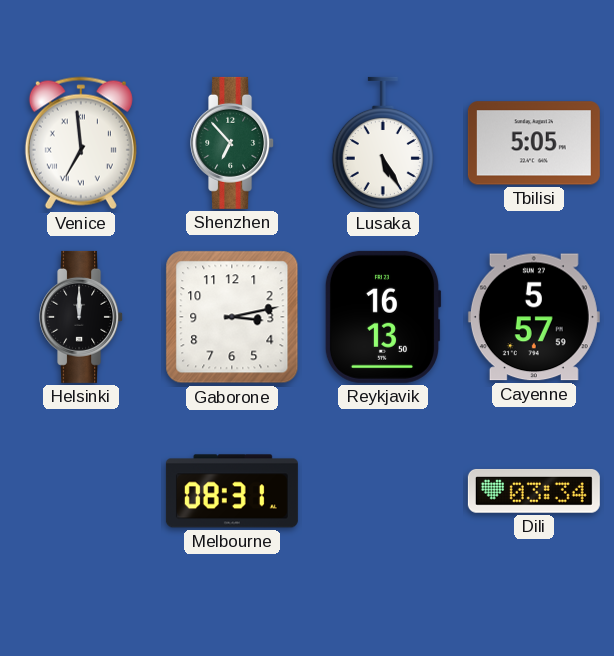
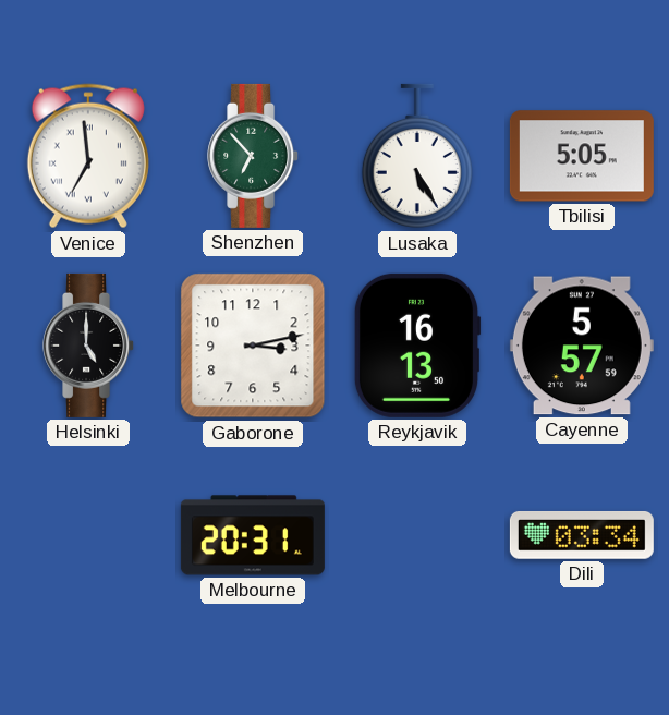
Helsinki: 12:00 -> 5:00 (89, 346)
Melbourne: 08:31 -> 20:31 (253, 535)
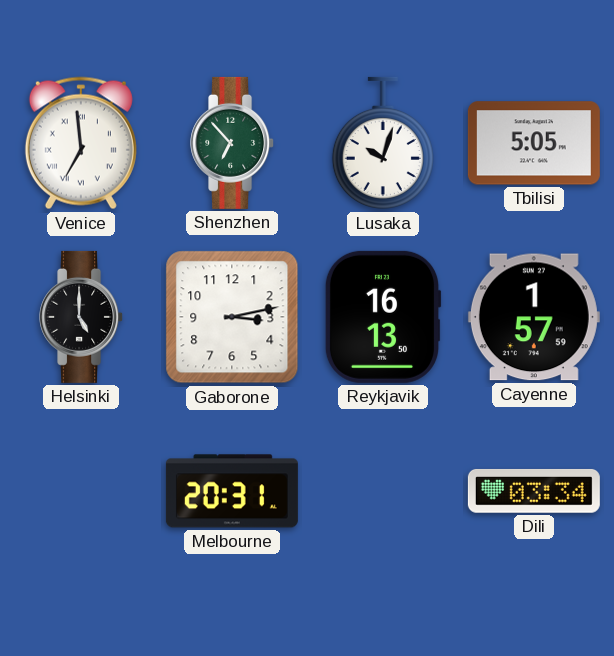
Lusaka: 5:25 -> 10:03 (383, 143)
Cayenne: 5:57 -> 1:57 (534, 317)
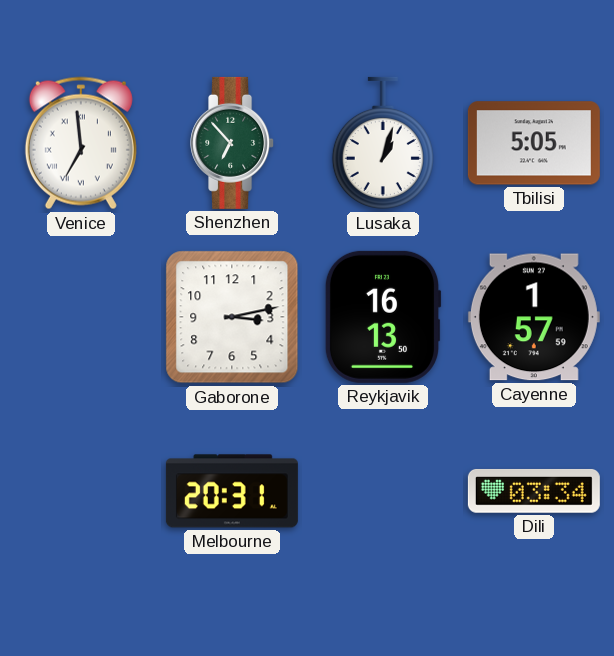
Lusaka: 10:03 -> 1:03 (383, 143)
Helsinki: 5:00 -> none (82, 317)
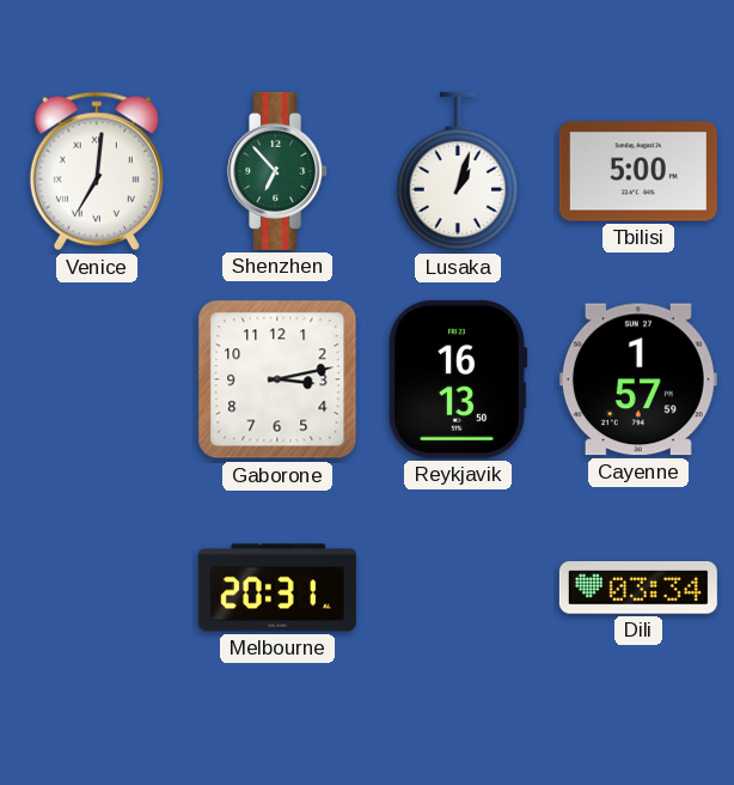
Venice: 6:59 -> 7:01 (97, 171)
Tbilisi: 5:05 -> 5:00 (638, 171)
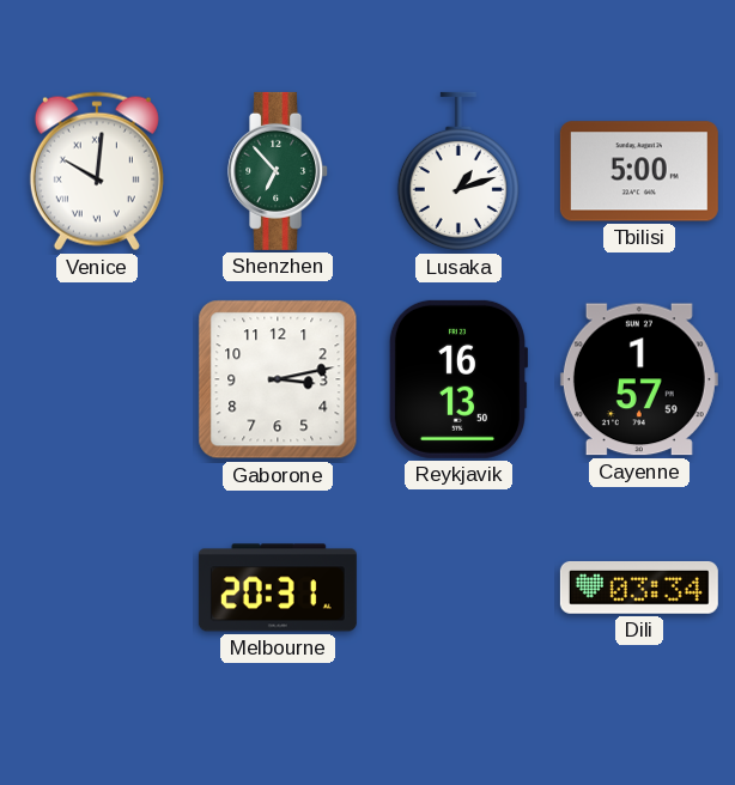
Venice: 7:01 -> 10:01 (97, 171)
Lusaka: 1:03 -> 1:12 (458, 171)
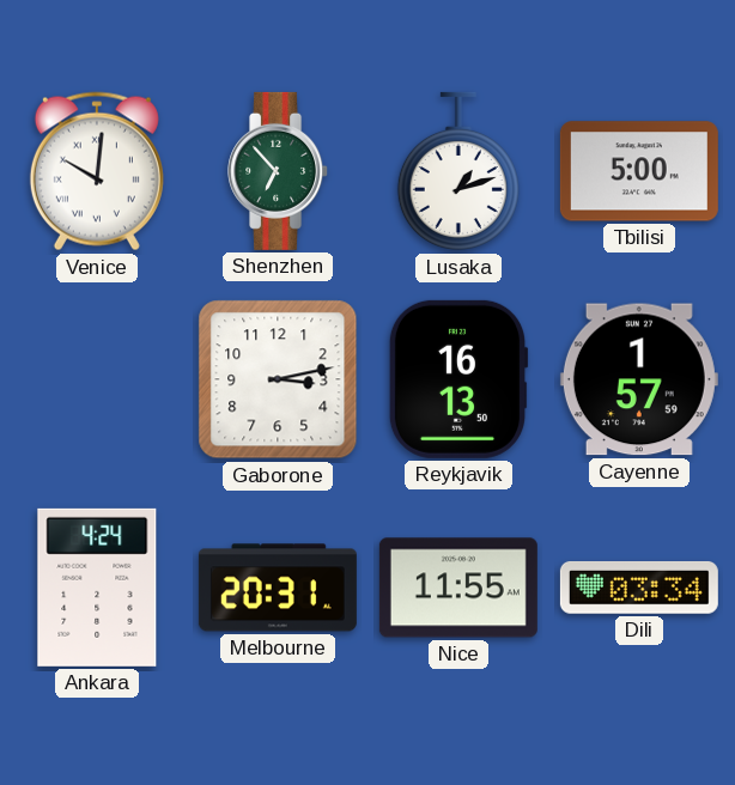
Ankara: none -> 4:24 (97, 588)
Nice: none -> 11:55 (458, 588)
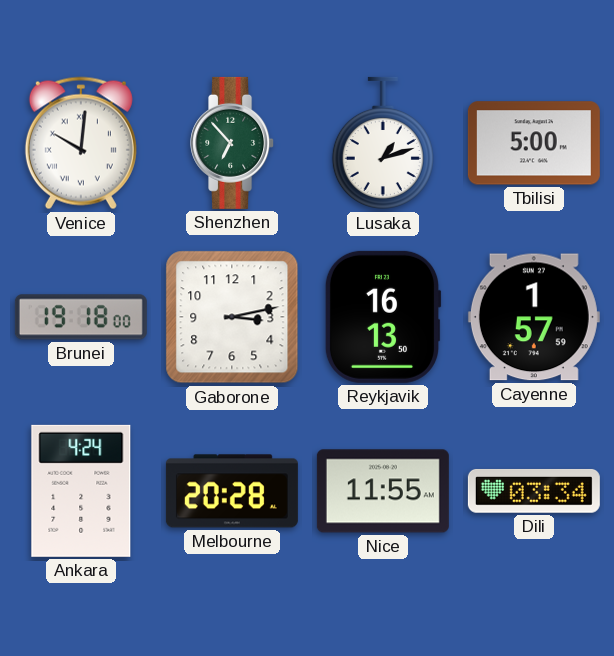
Brunei: none -> 19:18 (81, 317)
Melbourne: 20:31 -> 20:28 (232, 491)
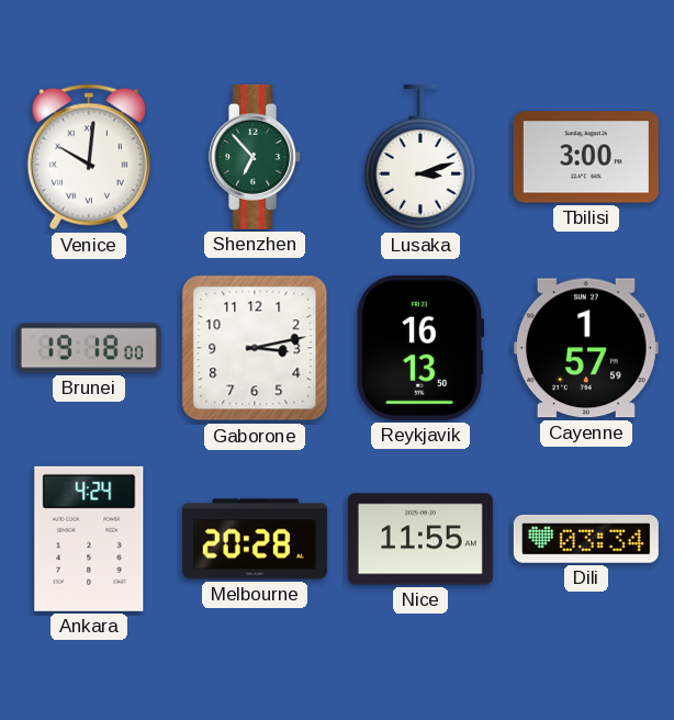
Lusaka: 1:12 -> 3:12 (420, 157)
Tbilisi: 5:00 -> 3:00 (586, 157)
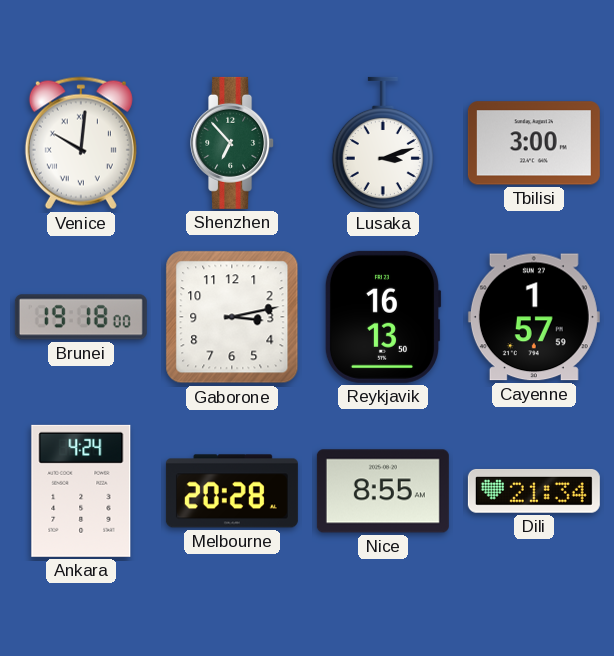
Nice: 11:55 -> 8:55 (383, 491)
Dili: 03:34 -> 21:34 (534, 491)
